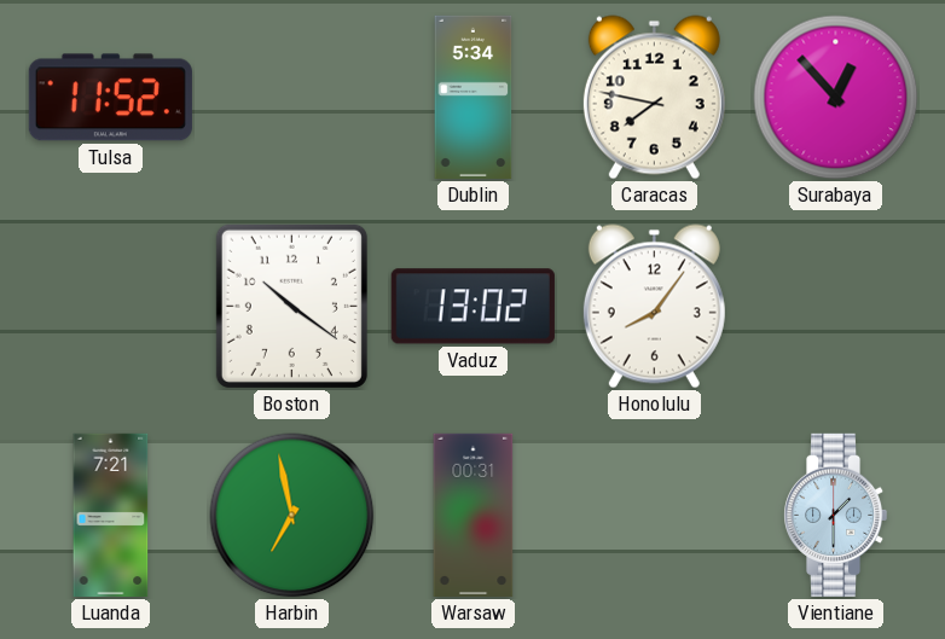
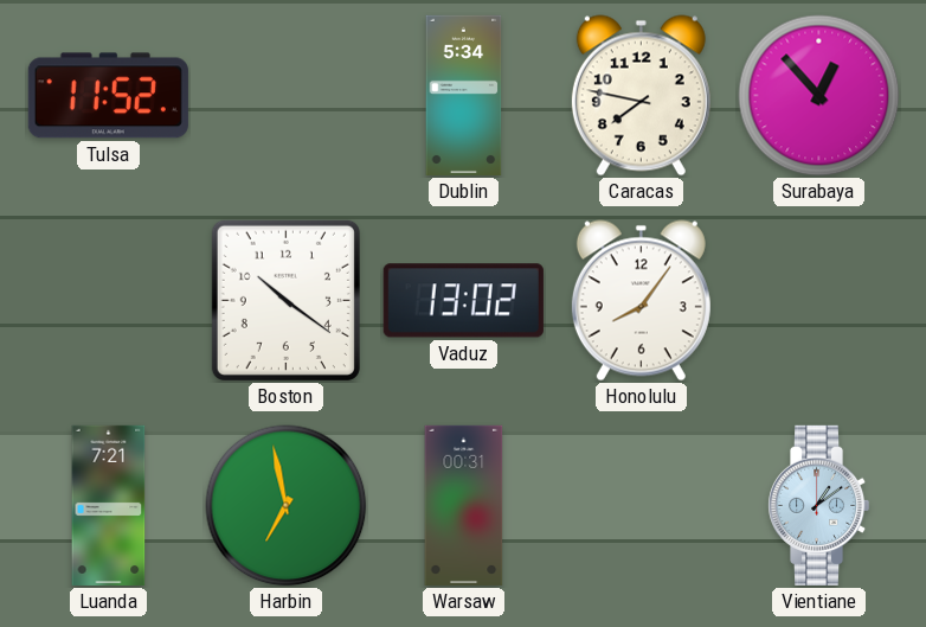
Vientiane: 1:30 -> 1:09 (818, 505)
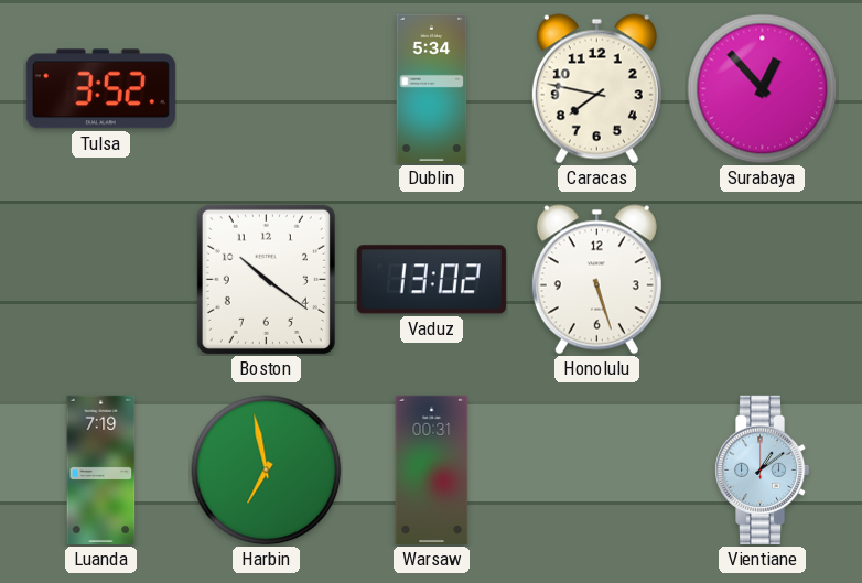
Tulsa: 11:52 -> 3:52 (100, 89)
Honolulu: 8:06 -> 5:27 (596, 280)
Luanda: 7:21 -> 7:19 (101, 469)
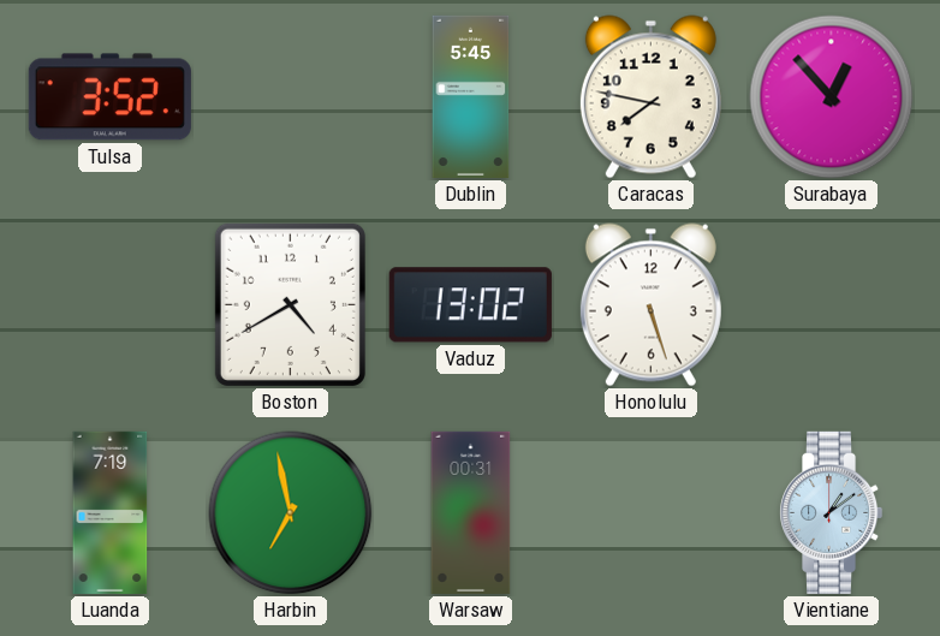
Dublin: 5:34 -> 5:45 (471, 96)
Boston: 10:21 -> 4:40 (290, 304)
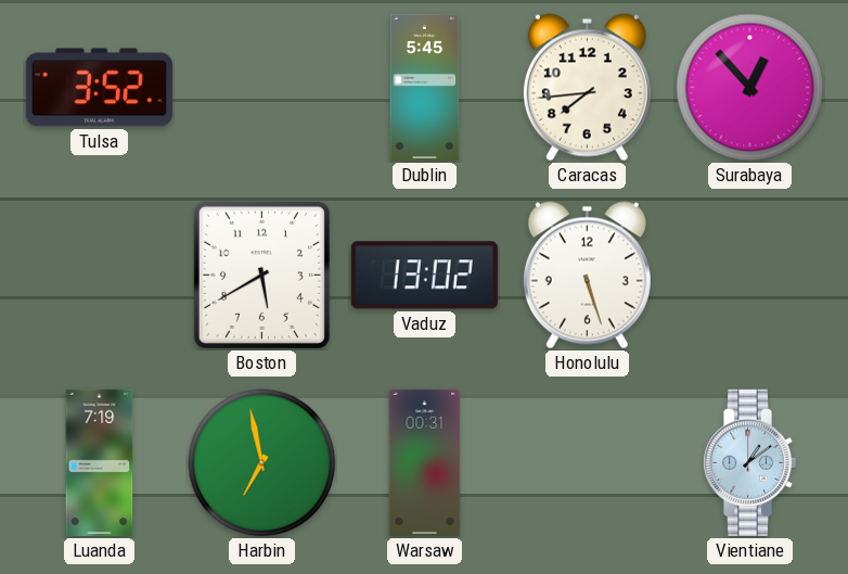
Caracas: 7:47 -> 7:44 (587, 88)
Boston: 4:40 -> 5:40 (261, 275)
